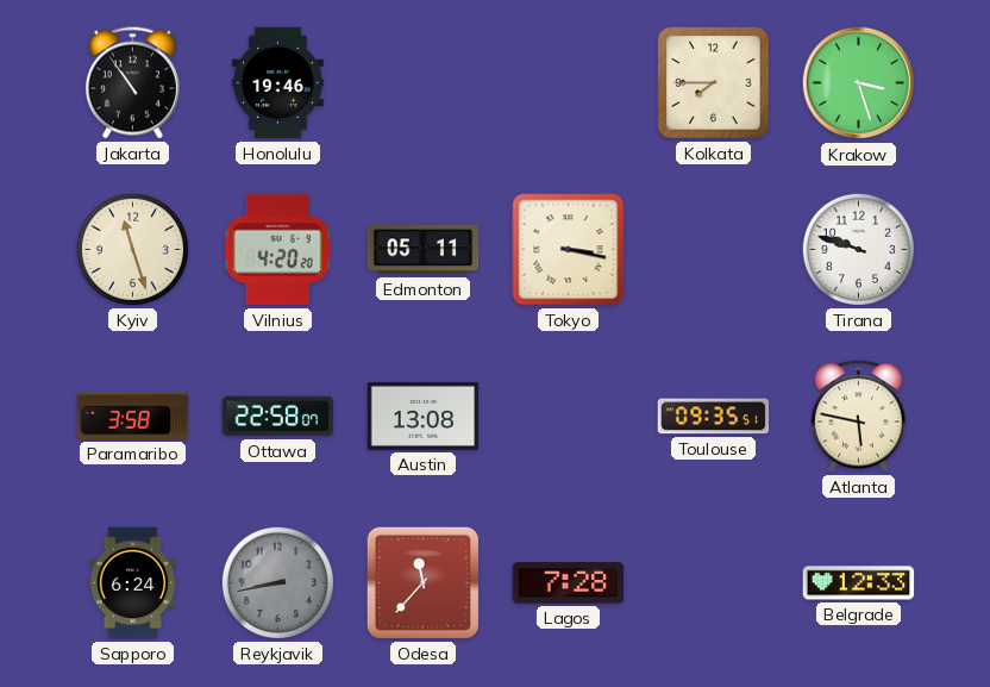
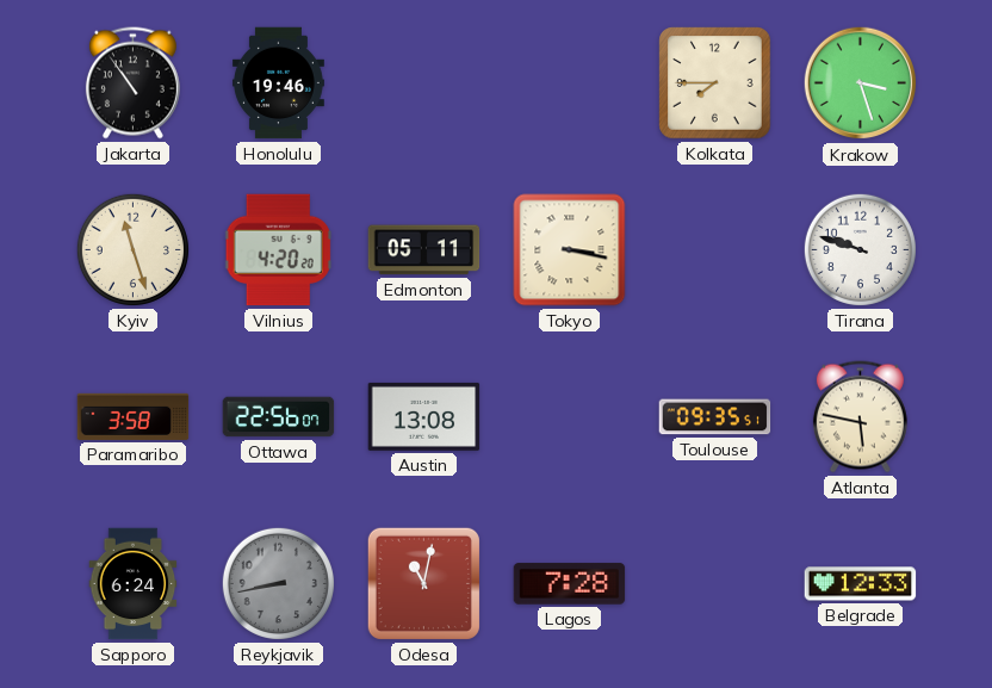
Ottawa: 22:58 -> 22:56 (279, 417)
Odesa: 11:37 -> 11:02 (423, 583)
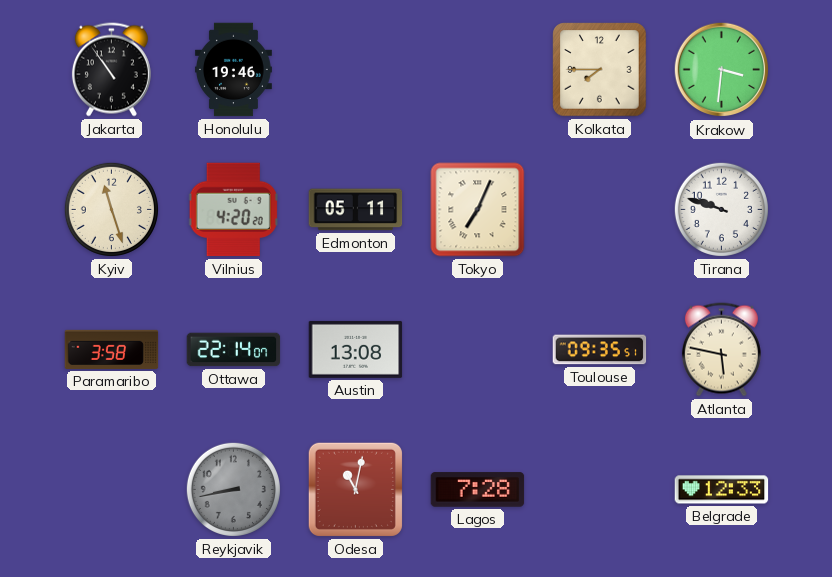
Krakow: 3:27 -> 3:31 (722, 70)
Tokyo: 3:17 -> 7:04 (478, 210)
Ottawa: 22:56 -> 22:14 (234, 350)
Sapporo: 6:24 -> none (134, 584)
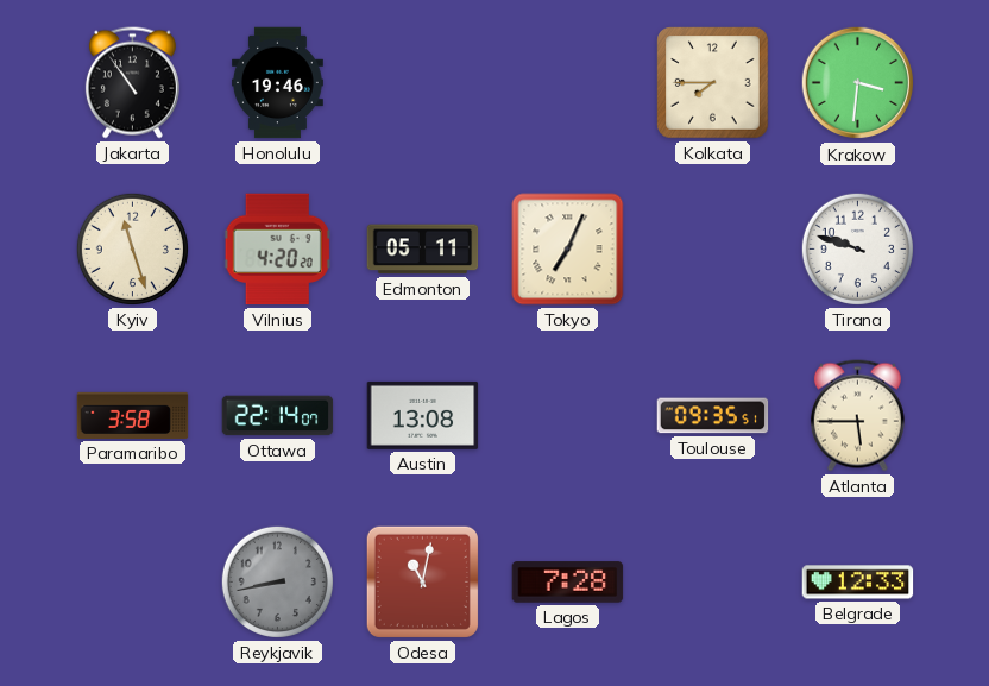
Atlanta: 5:47 -> 5:45 (857, 416)
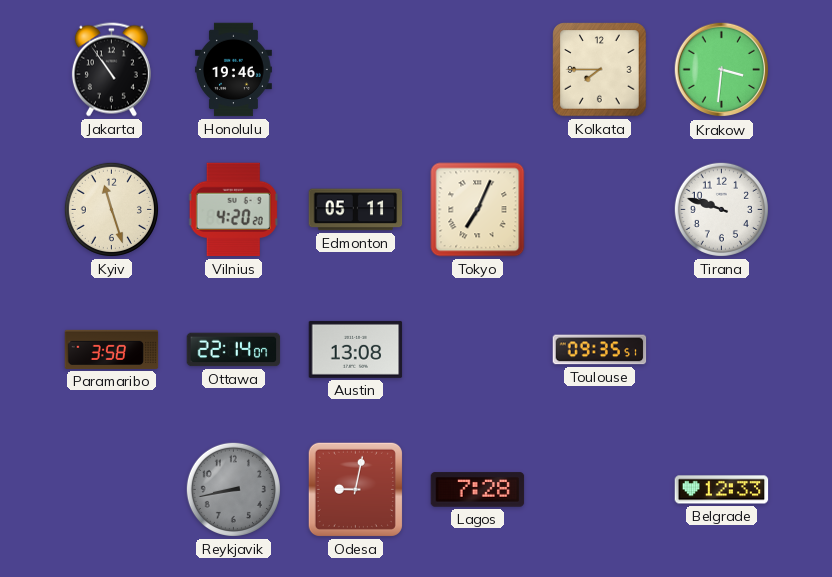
Atlanta: 5:45 -> none (857, 416)
Odesa: 11:02 -> 9:02 (355, 489)
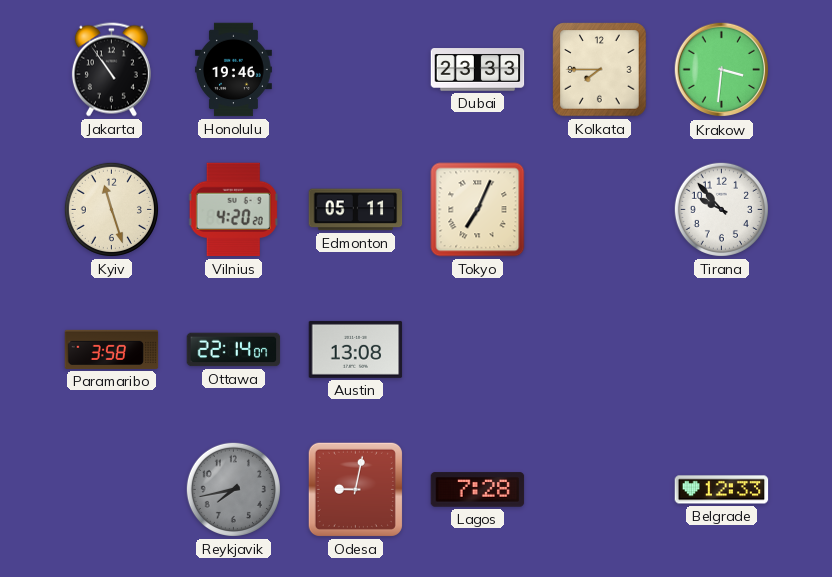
Dubai: none -> 23:33 (478, 70)
Tirana: 9:48 -> 9:53 (721, 209)
Toulouse: 09:35 -> none (600, 350)
Reykjavik: 8:43 -> 7:43 (233, 489)
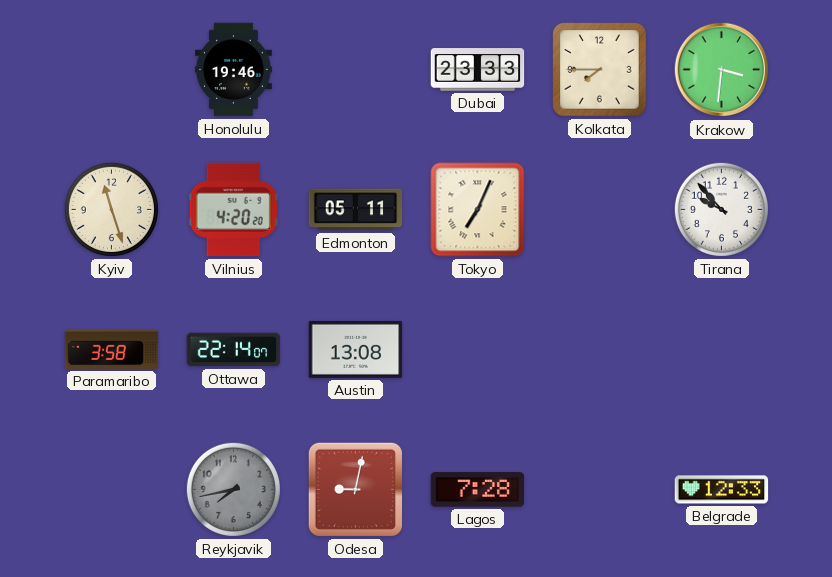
Jakarta: 10:54 -> none (111, 70)
